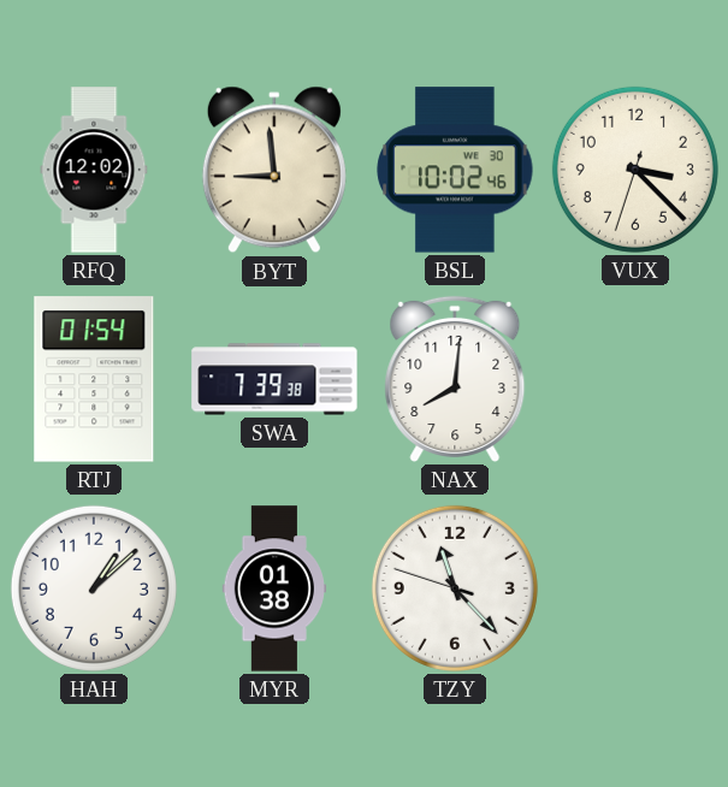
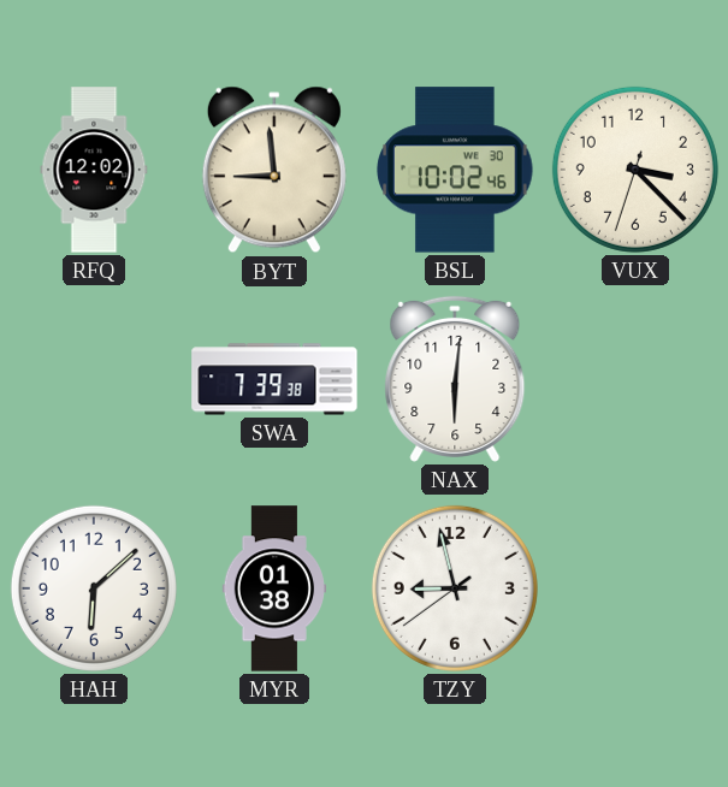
RTJ: 01:54 -> none (94, 379)
NAX: 8:01 -> 6:01 (455, 379)
HAH: 1:08 -> 6:08 (94, 588)
TZY: 11:22 -> 8:57 (455, 588)
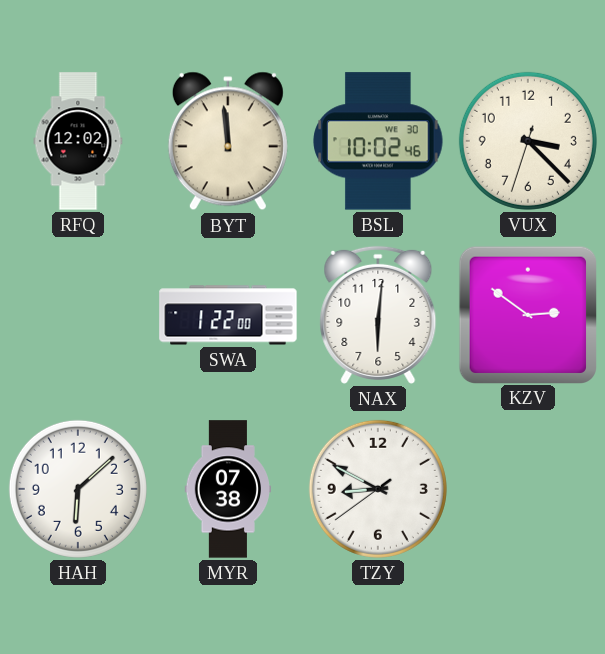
BYT: 8:59 -> 11:59 (228, 141)
SWA: 7:39 -> 1:22 (228, 315)
KZV: none -> 2:51 (527, 314)
MYR: 01:38 -> 07:38 (228, 489)
TZY: 8:57 -> 8:49 (378, 489)
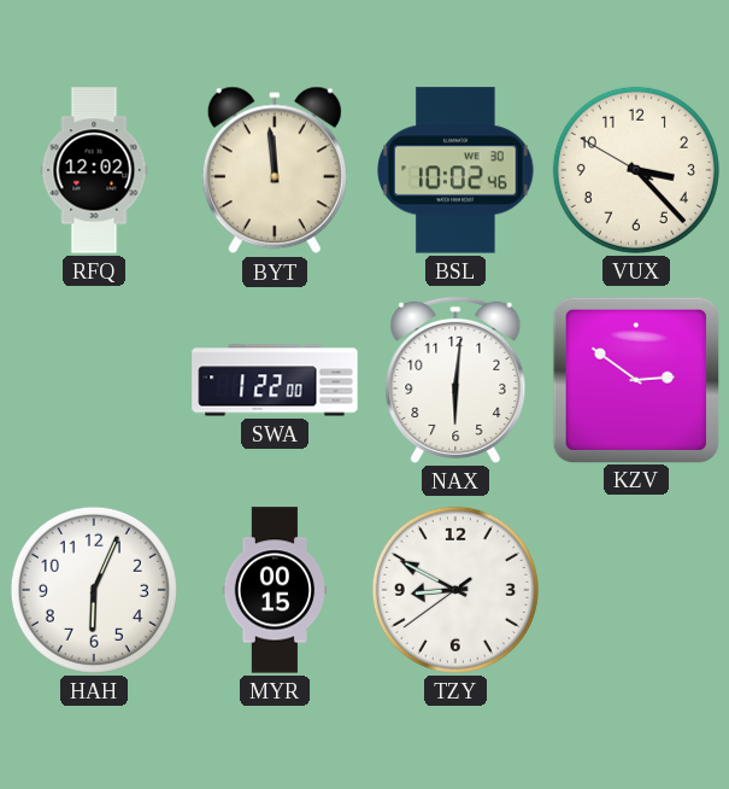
VUX: 3:22:33 -> 3:22:50 (636, 170)
HAH: 6:08 -> 6:04 (94, 590)
MYR: 07:38 -> 00:15 (275, 590)
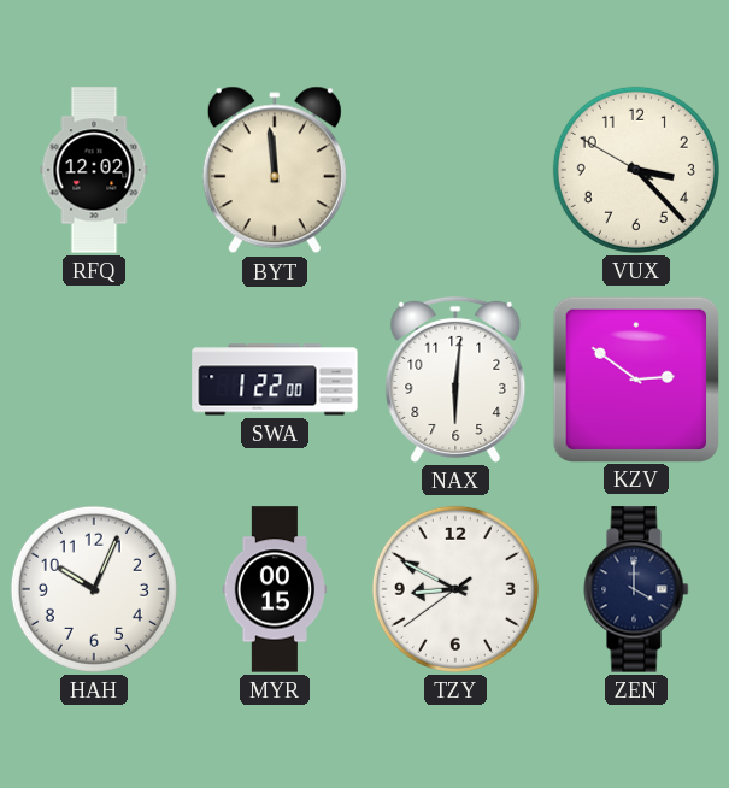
BSL: 10:02 -> none (455, 170)
HAH: 6:04 -> 10:04 (94, 589)
ZEN: none -> 4:00 (636, 589)
